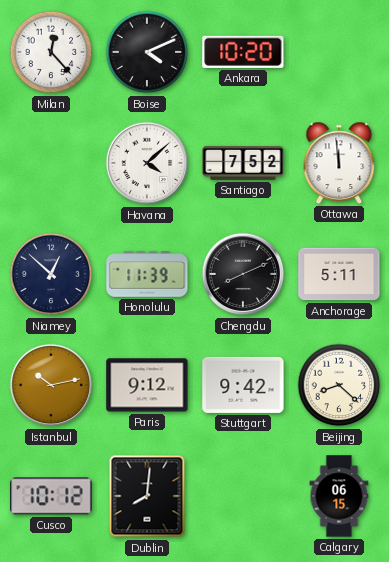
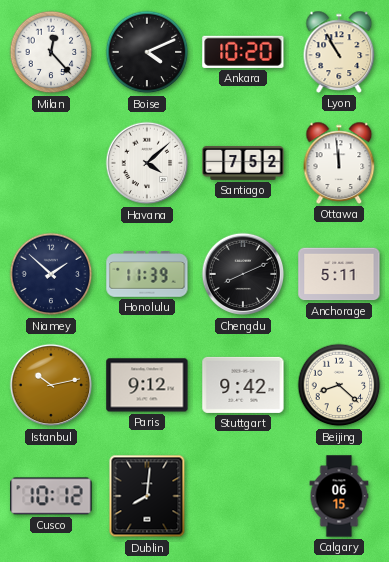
Lyon: none -> 10:55 (339, 52)
Niamey: 12:52 -> 1:52 (51, 274)
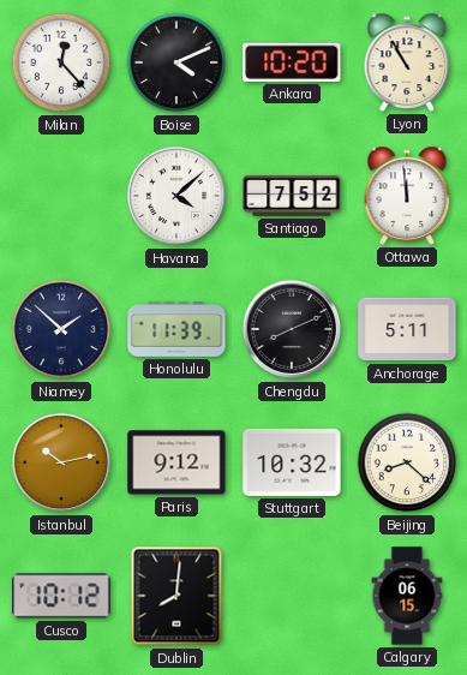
Stuttgart: 9:42 -> 10:32 (292, 462)
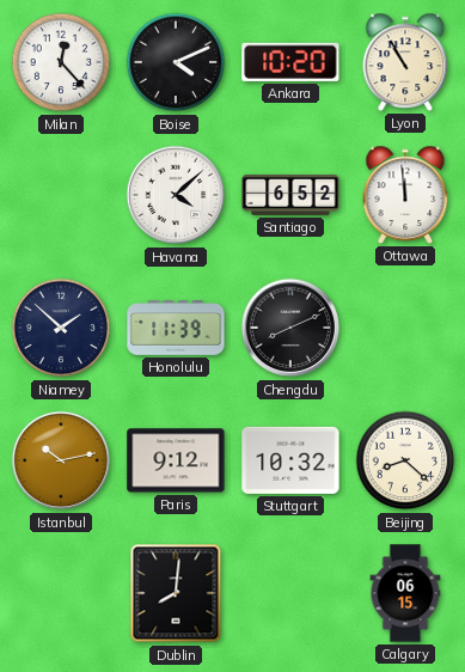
Santiago: 7:52 -> 6:52 (290, 196)
Anchorage: 5:11 -> none (407, 329)
Cusco: 10:12 -> none (61, 596)
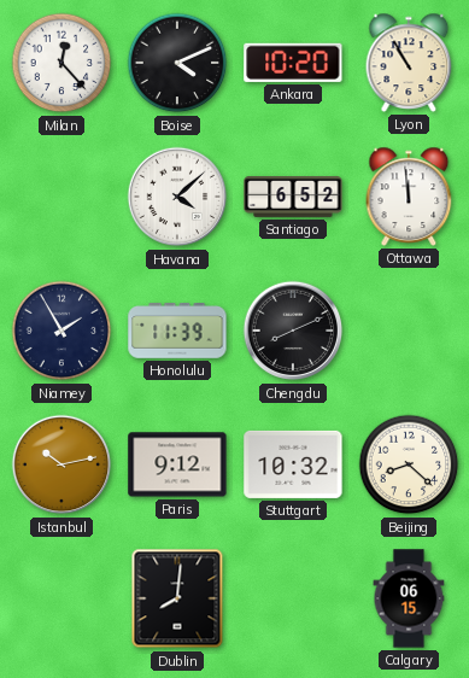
Niamey: 1:52 -> 1:55 (61, 331)
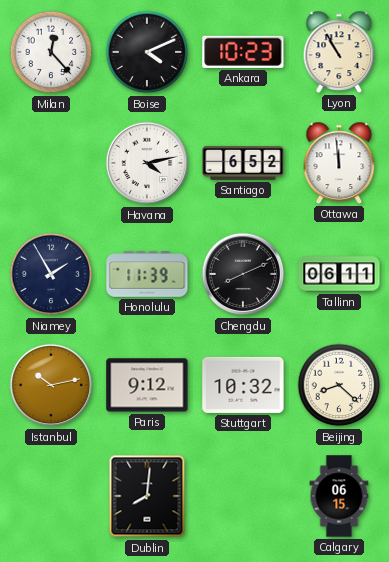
Ankara: 10:20 -> 10:23 (243, 52)
Havana: 4:08 -> 4:13 (147, 163)
Tallinn: none -> 06:11 (339, 274)
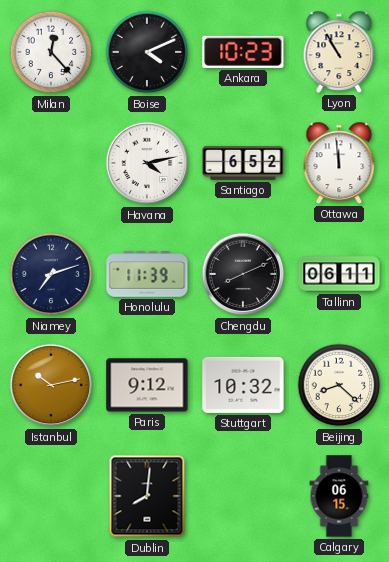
Niamey: 1:55 -> 7:12 (51, 274)
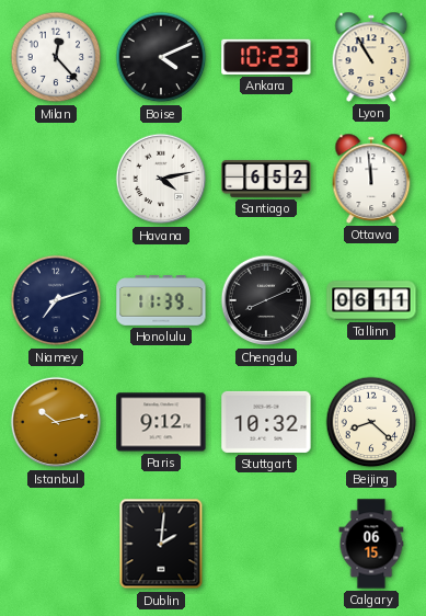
Dublin: 8:01 -> 2:01 (161, 544)
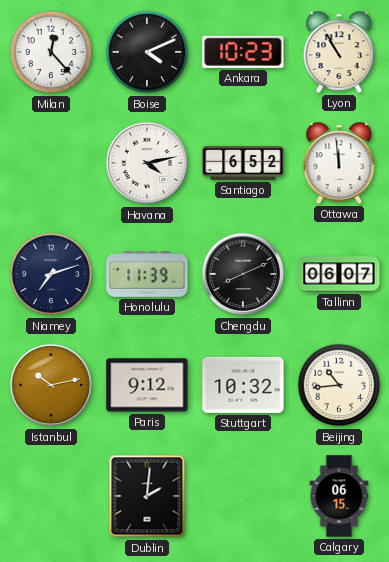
Tallinn: 06:11 -> 06:07 (339, 274)
Beijing: 8:22 -> 10:44 (339, 385)
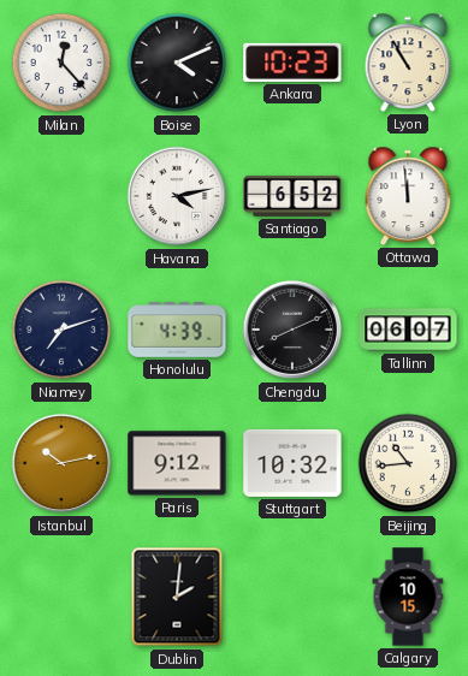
Honolulu: 11:39 -> 4:39 (177, 331)
Calgary: 06:15 -> 10:15 (408, 597)
